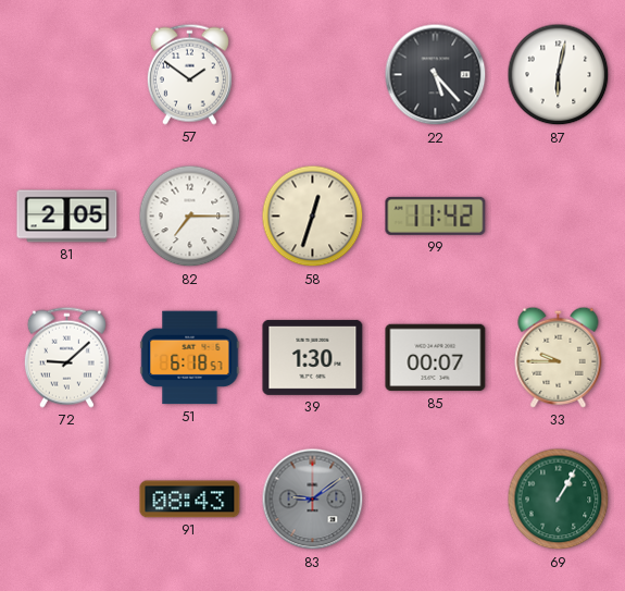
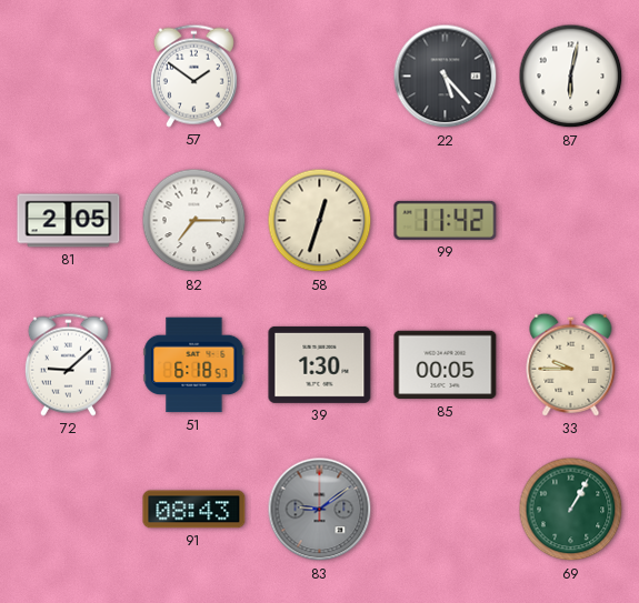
85: 00:07 -> 00:05 (446, 365)
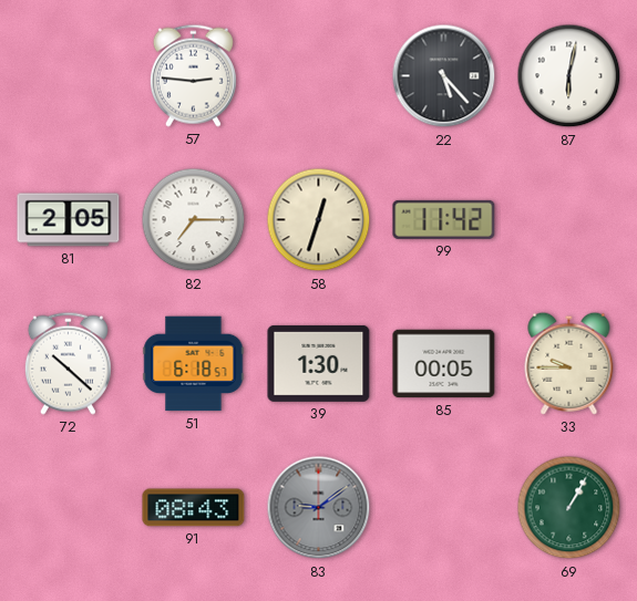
57: 1:51 -> 2:46 (193, 75)
72: 9:08 -> 10:22 (68, 363)
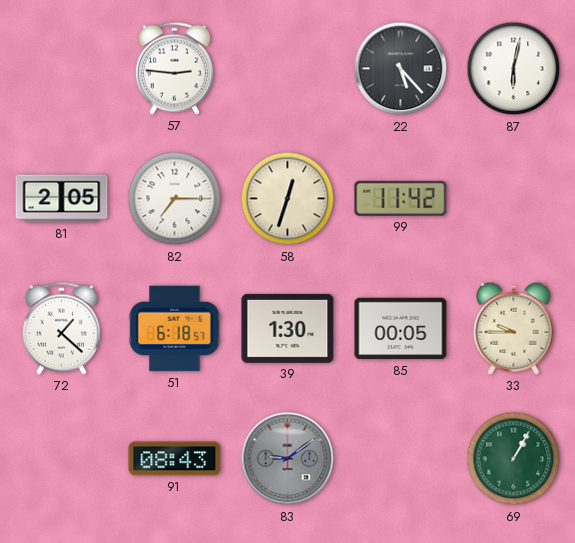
72: 10:22 -> 1:22 (61, 328)
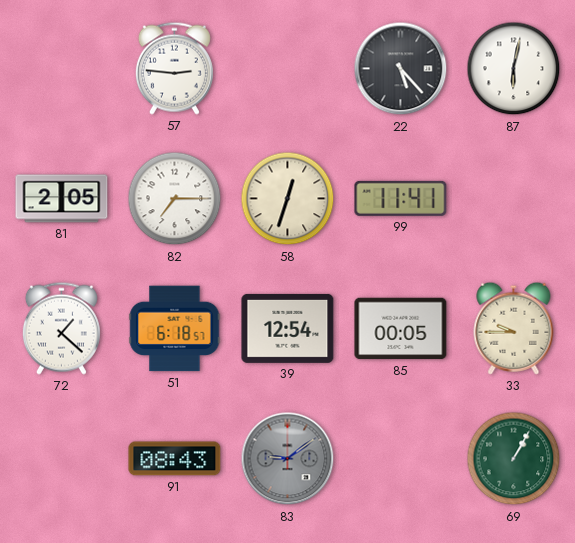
99: 11:42 -> 11:41 (401, 198)
39: 1:30 -> 12:54 (288, 328)
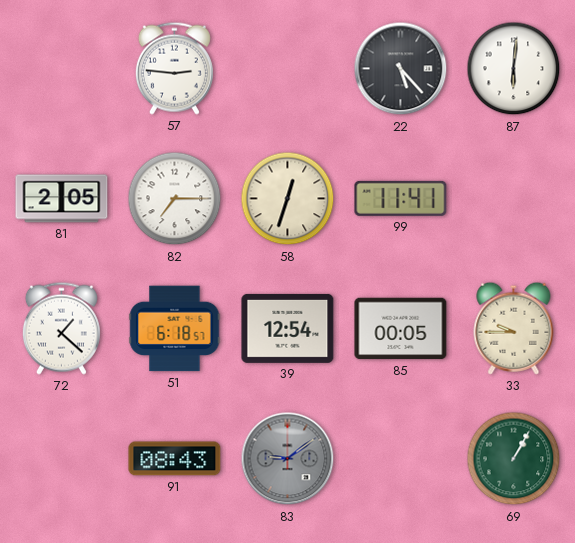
87: 6:02 -> 6:01 (514, 69)
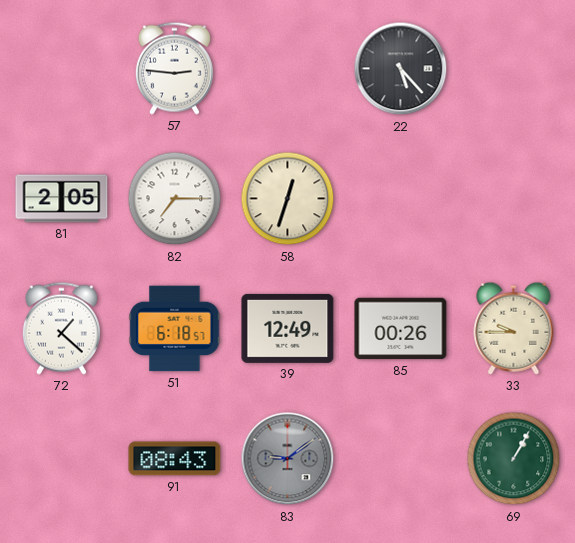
87: 6:01 -> none (514, 69)
99: 11:41 -> none (401, 198)
39: 12:54 -> 12:49 (288, 328)
85: 00:05 -> 00:26 (401, 329)
